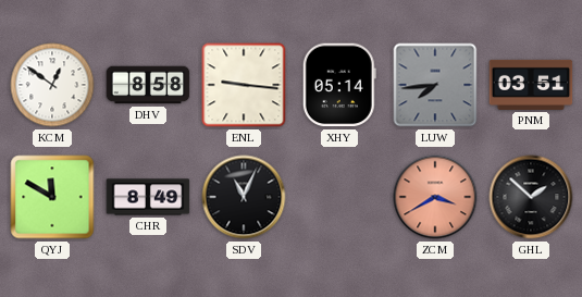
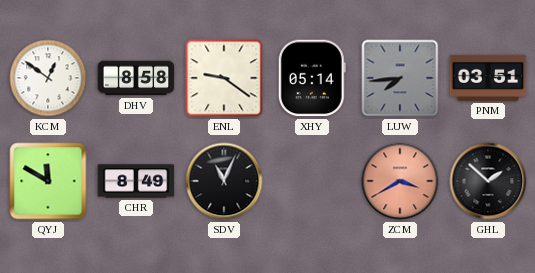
ENL: 9:16 -> 9:21 (224, 78)
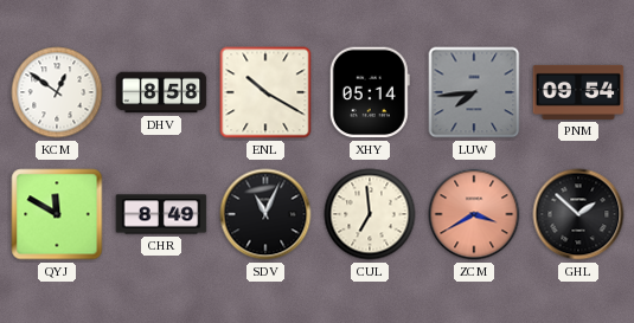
ENL: 9:21 -> 10:20 (265, 92)
PNM: 03:51 -> 09:54 (578, 92)
CUL: none -> 6:59 (370, 214)
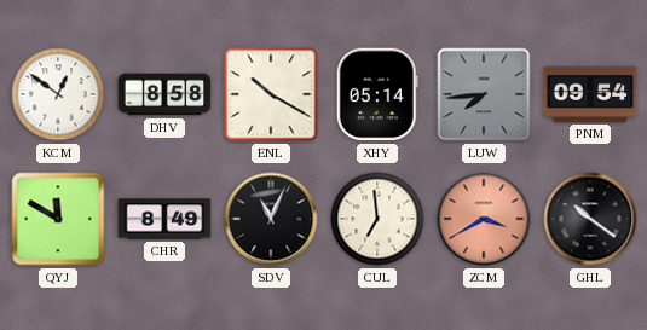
GHL: 1:52 -> 10:21 (590, 219)
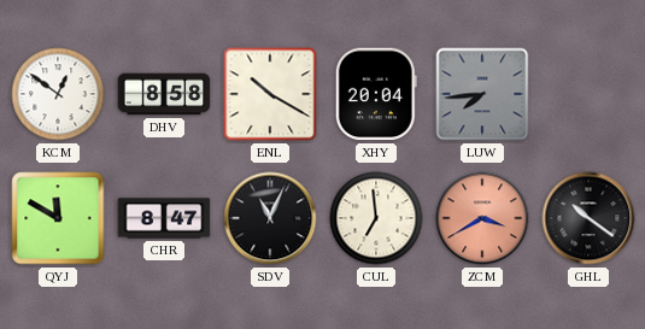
XHY: 05:14 -> 20:04 (376, 94)
PNM: 09:54 -> none (590, 94)
CHR: 8:49 -> 8:47 (164, 218)
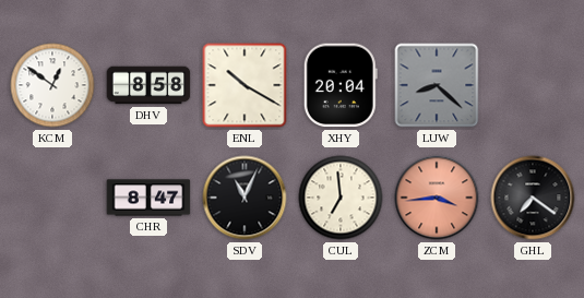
LUW: 7:44 -> 8:22 (437, 85)
QYJ: 11:50 -> none (58, 218)
ZCM: 3:40 -> 3:44 (437, 198)
GHL: 10:21 -> 7:21 (533, 198)
